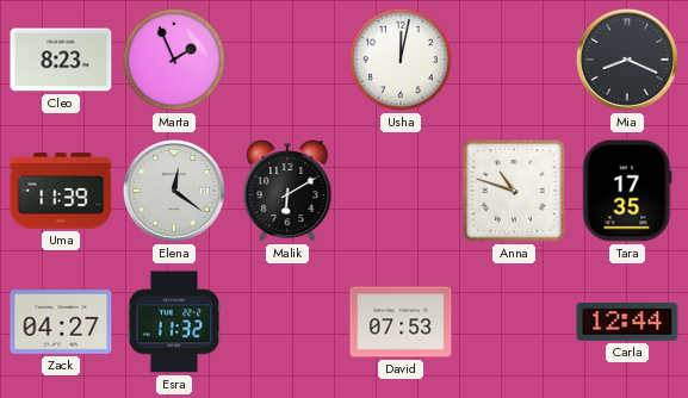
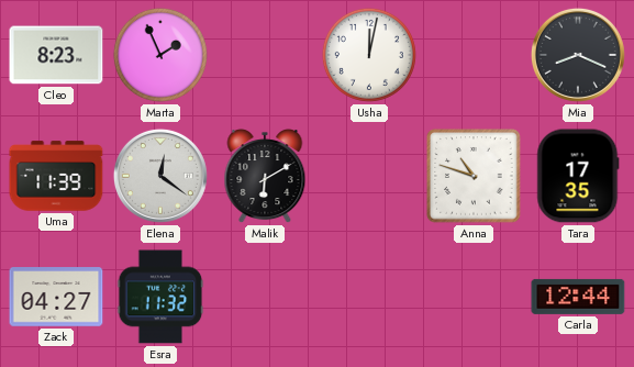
David: 07:53 -> none (401, 322)
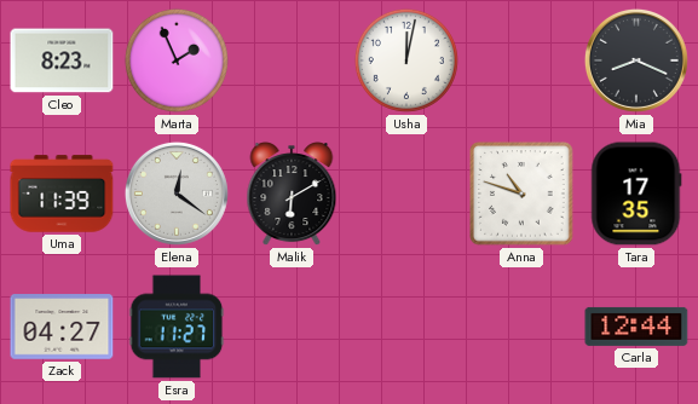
Esra: 11:32 -> 11:27 (177, 327)
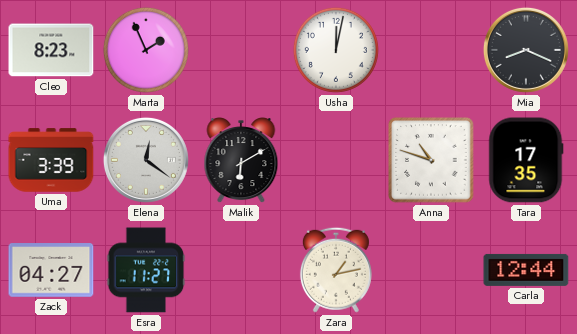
Uma: 11:39 -> 3:39 (51, 160)
Zara: none -> 1:13 (336, 270)
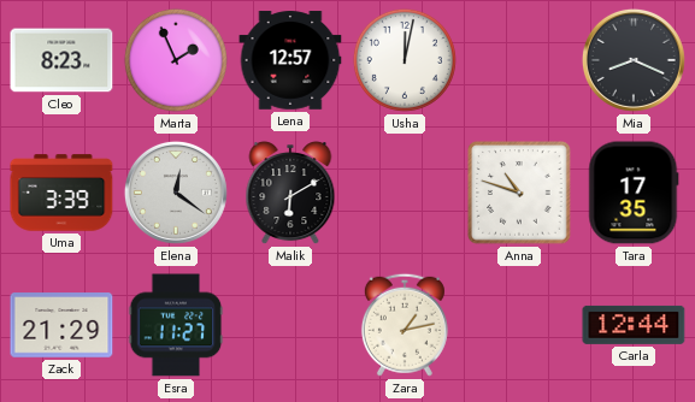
Lena: none -> 12:57 (290, 60)
Zack: 04:27 -> 21:29 (61, 325)
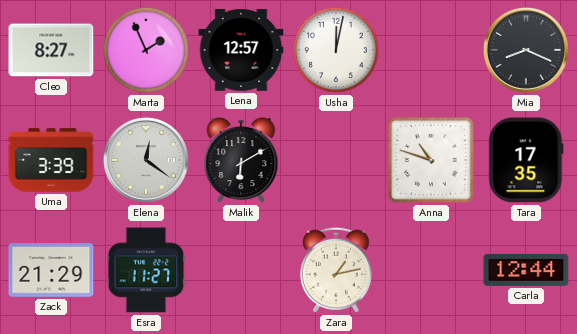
Cleo: 8:23 -> 8:27 (51, 50)
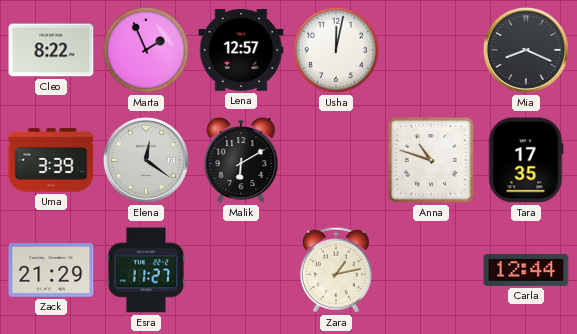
Cleo: 8:27 -> 8:22 (51, 50)
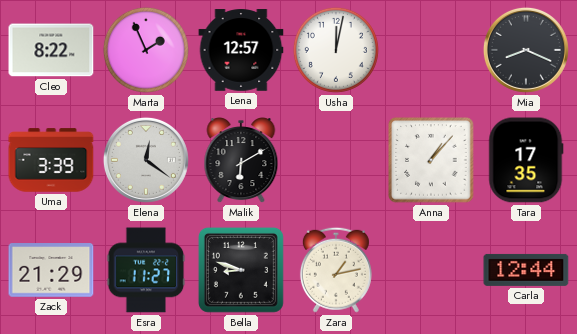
Anna: 10:48 -> 1:07 (431, 160)
Bella: none -> 8:48 (241, 270)
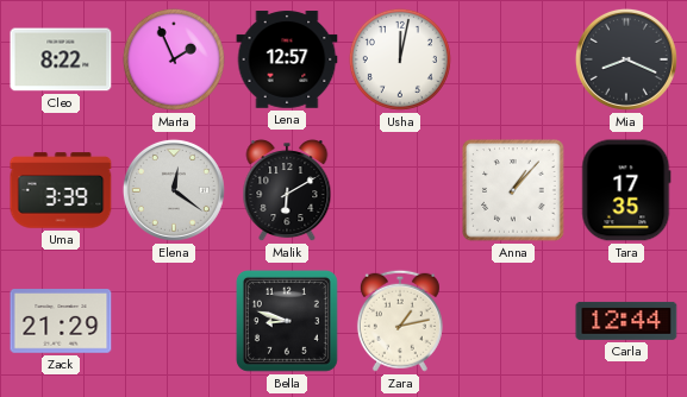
Esra: 11:27 -> none (146, 270)
